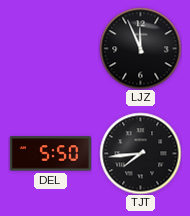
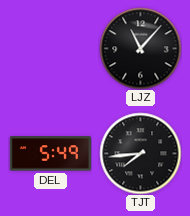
LJZ: 11:56 -> 11:07 (140, 48)
DEL: 5:50 -> 5:49 (50, 154)
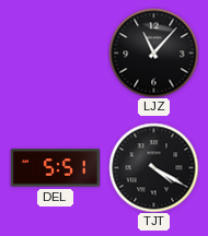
DEL: 5:49 -> 5:51 (55, 168)
TJT: 7:44 -> 4:20 (153, 167)
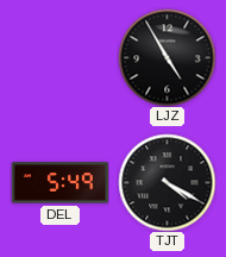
LJZ: 11:07 -> 4:55 (167, 57)
DEL: 5:51 -> 5:49 (59, 183)
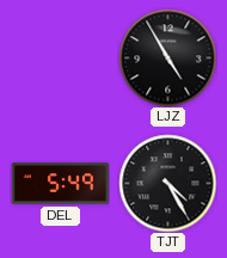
TJT: 4:20 -> 4:25 (167, 183)
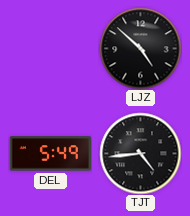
LJZ: 4:55 -> 4:52 (140, 48)
TJT: 4:25 -> 4:44 (140, 153)
